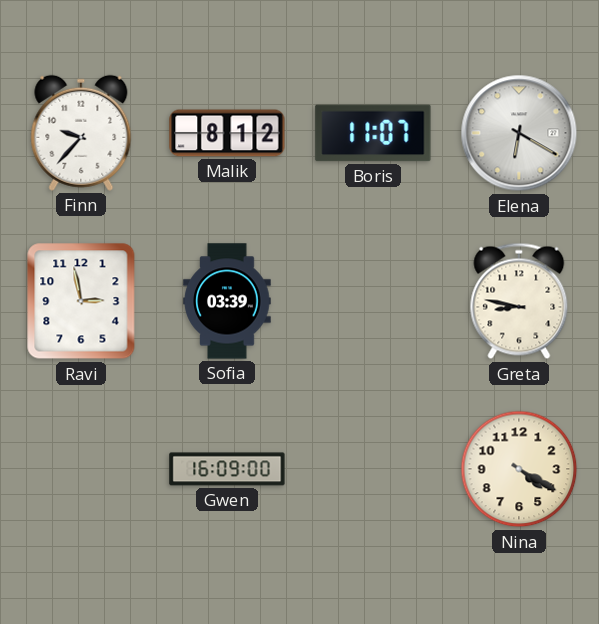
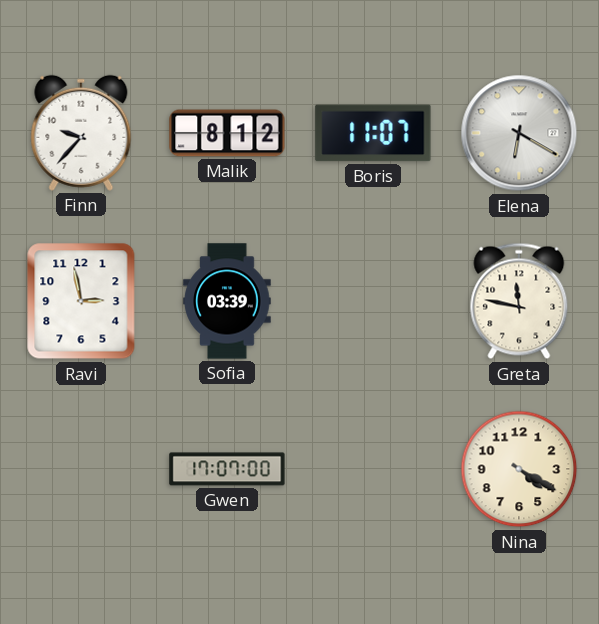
Greta: 8:47 -> 11:47 (519, 301)
Gwen: 16:09 -> 17:07 (227, 469)
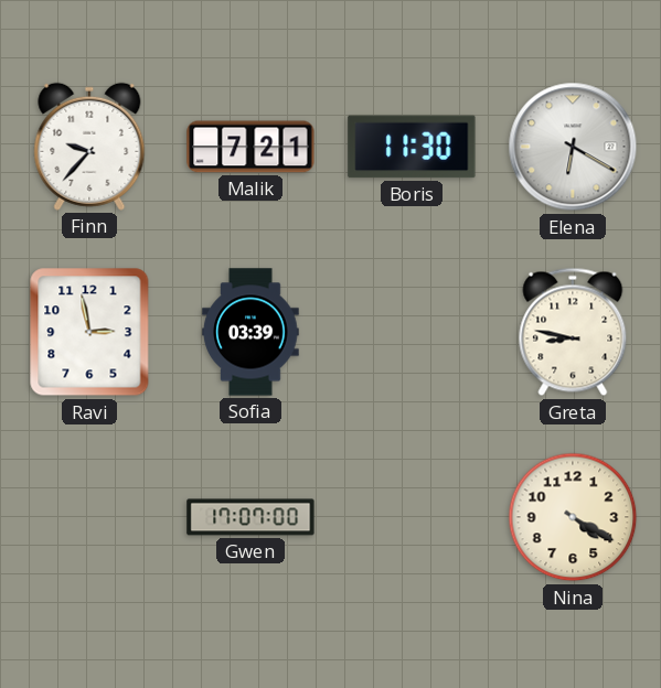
Malik: 8:12 -> 7:21 (250, 147)
Boris: 11:07 -> 11:30 (412, 147)
Greta: 11:47 -> 8:47 (573, 332)
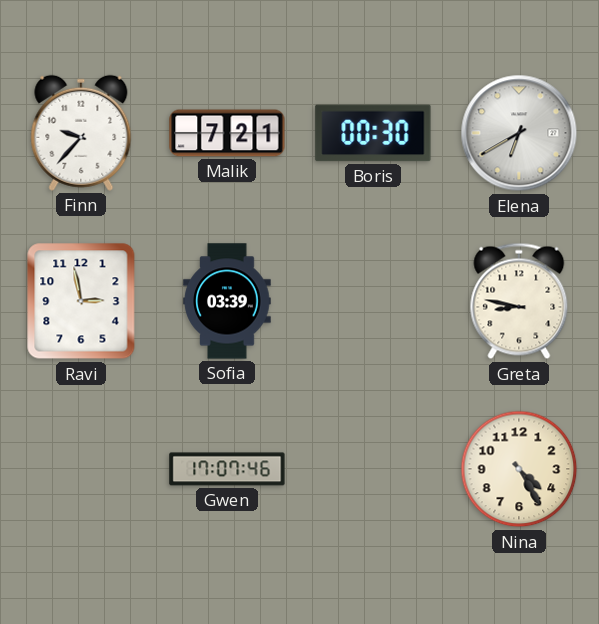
Boris: 11:30 -> 00:30 (373, 133)
Elena: 6:20 -> 6:40 (519, 133)
Gwen: 17:07:00 -> 17:07:46 (227, 469)
Nina: 4:20 -> 4:25 (519, 469)
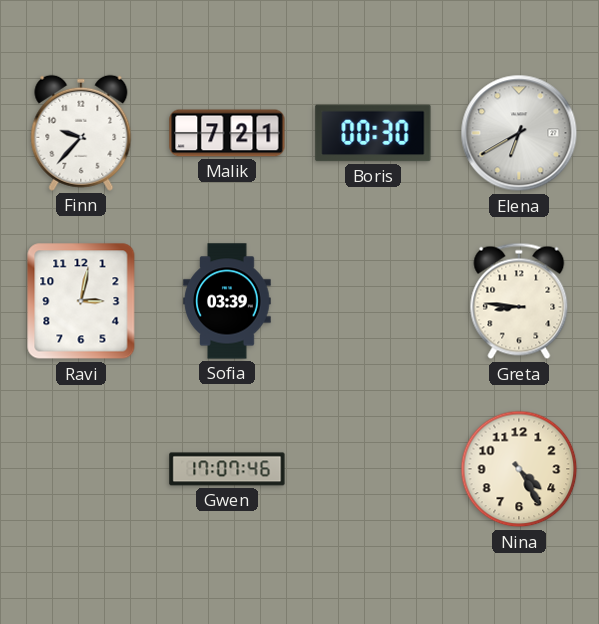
Ravi: 2:58 -> 3:02 (81, 301)
Greta: 8:47 -> 8:46 (519, 301)
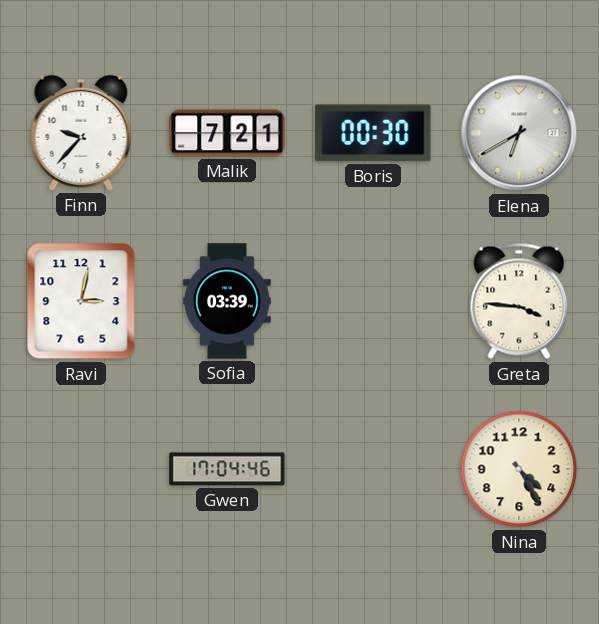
Greta: 8:46 -> 3:46 (519, 301)
Gwen: 17:07 -> 17:04 (227, 469)
